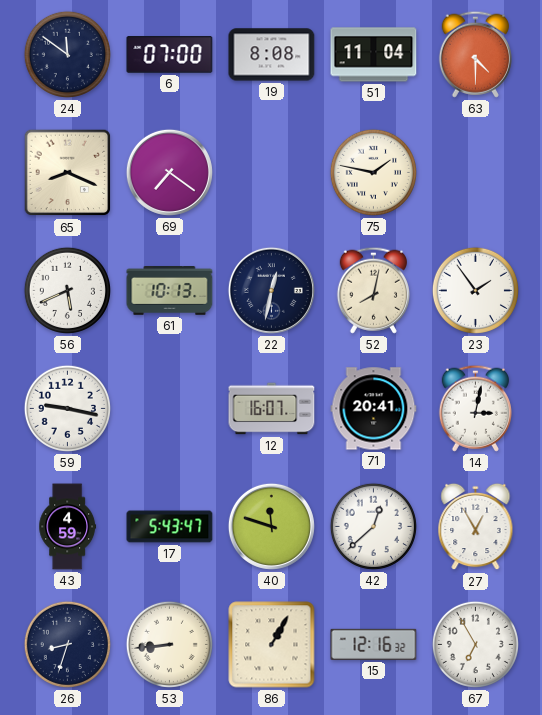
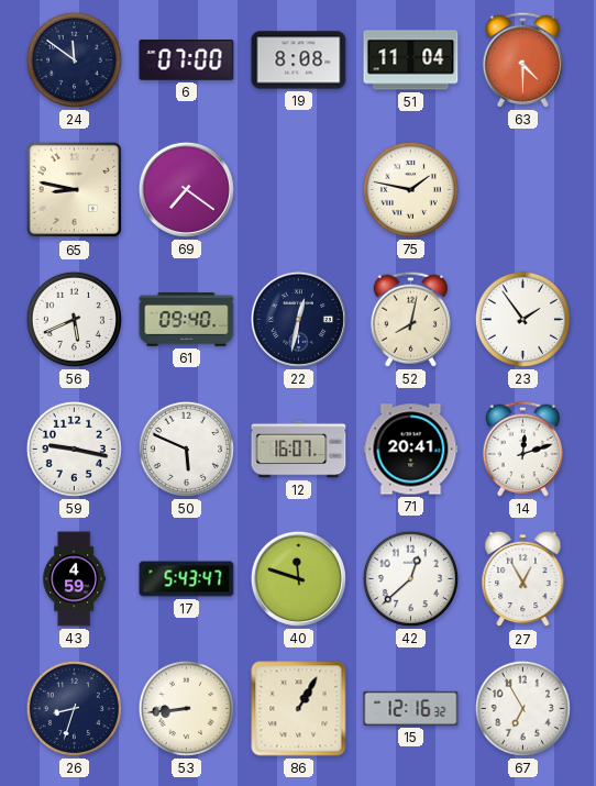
65: 8:19 -> 8:47 (75, 190)
61: 10:13 -> 09:40 (187, 320)
50: none -> 5:49 (186, 449)
14: 3:02 -> 12:12 (522, 449)
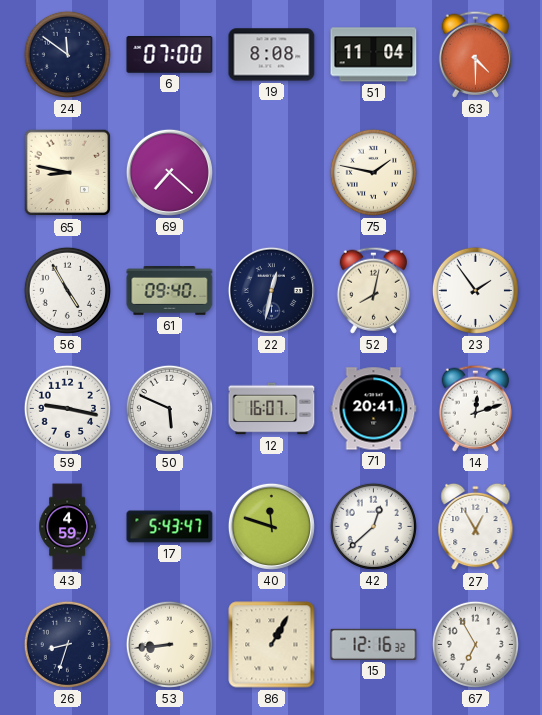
69: 7:21 -> 7:22 (169, 172)
56: 5:41 -> 4:55 (67, 290)
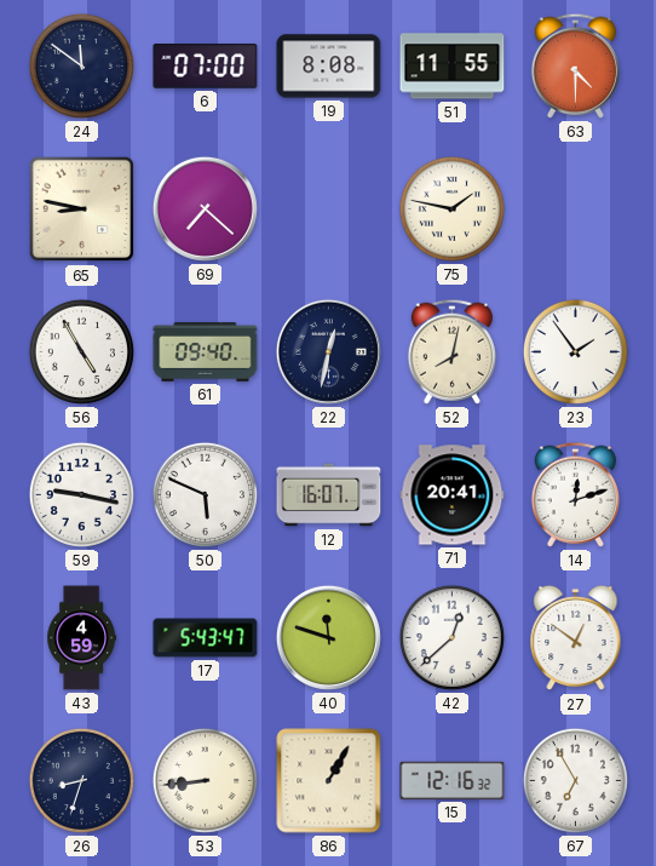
51: 11:04 -> 11:55 (453, 67)
27: 12:55 -> 12:51 (576, 638)
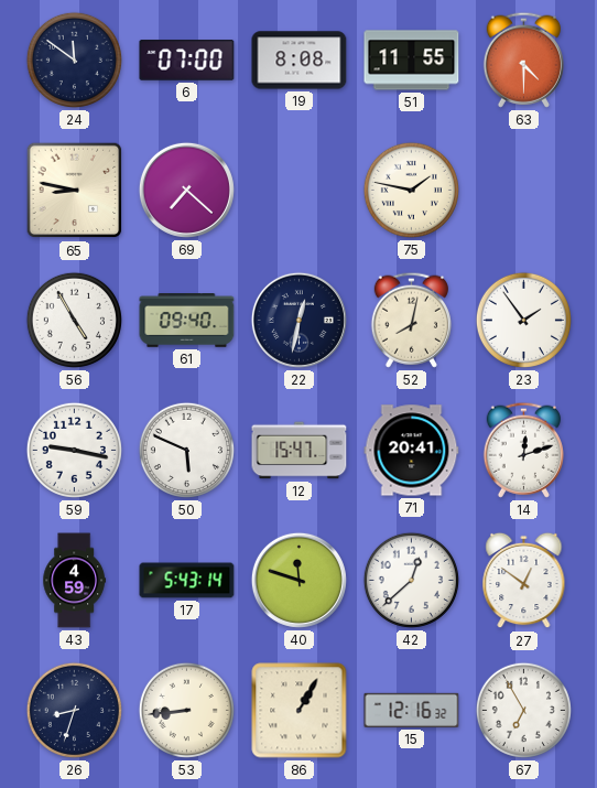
12: 16:07 -> 15:47 (300, 451)
17: 5:43:47 -> 5:43:14 (187, 581)
